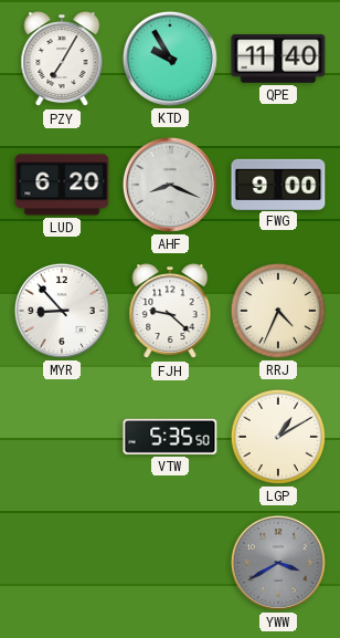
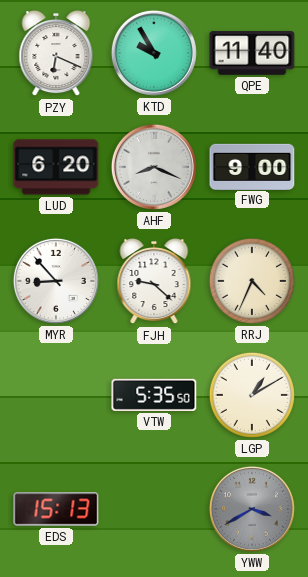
PZY: 7:05 -> 6:19 (56, 54)
EDS: none -> 15:13 (56, 509)
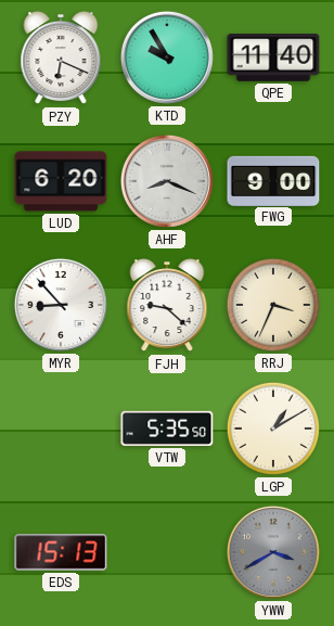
RRJ: 4:34 -> 3:34 (273, 305)
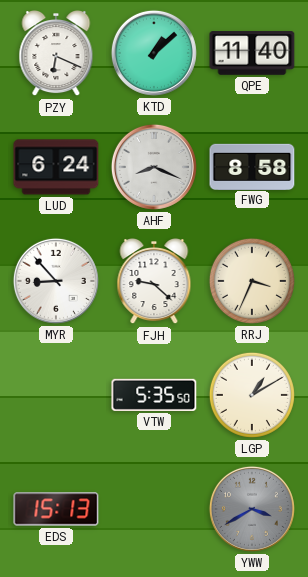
KTD: 9:55 -> 1:08 (154, 53)
LUD: 6:20 -> 6:24 (56, 167)
FWG: 9:00 -> 8:58 (252, 166)
